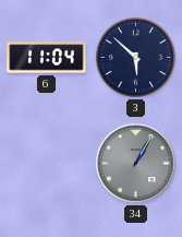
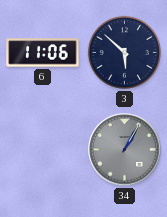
6: 11:04 -> 11:06 (43, 53)
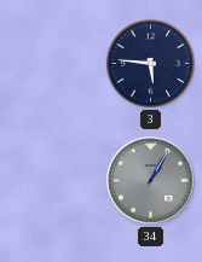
6: 11:06 -> none (43, 53)
3: 5:52 -> 5:46 (150, 63)
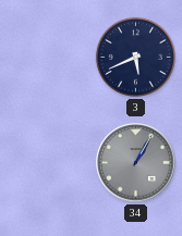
3: 5:46 -> 5:41 (135, 57)
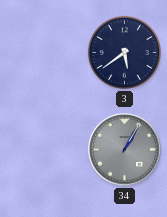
3: 5:41 -> 5:39 (124, 52)
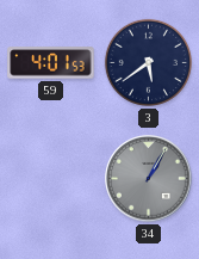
59: none -> 4:01 (51, 63)
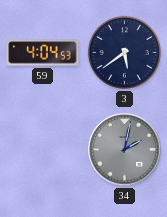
59: 4:01 -> 4:04 (43, 53)
34: 1:05 -> 2:02 (125, 150)
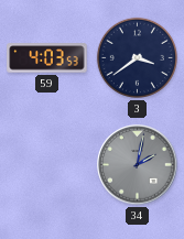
59: 4:04 -> 4:03 (47, 58)
3: 5:39 -> 3:39 (137, 57)
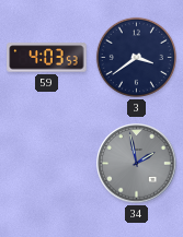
34: 2:02 -> 1:58 (137, 164)
